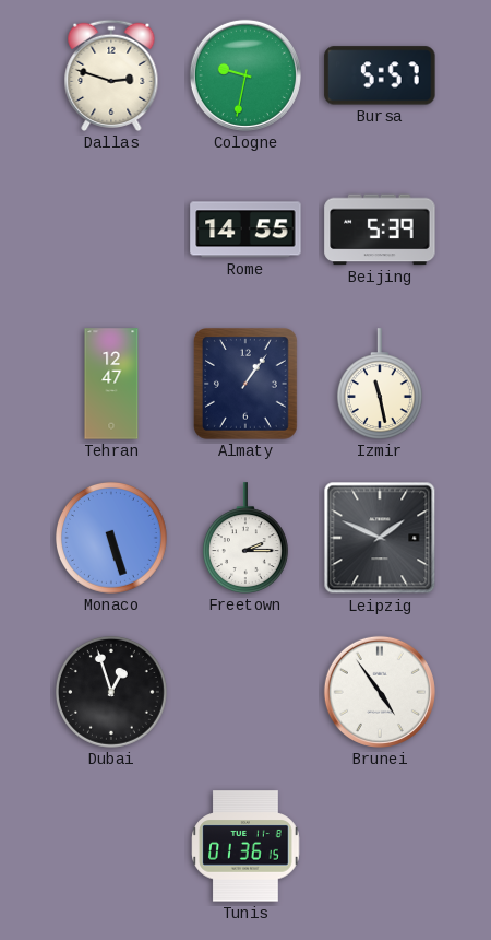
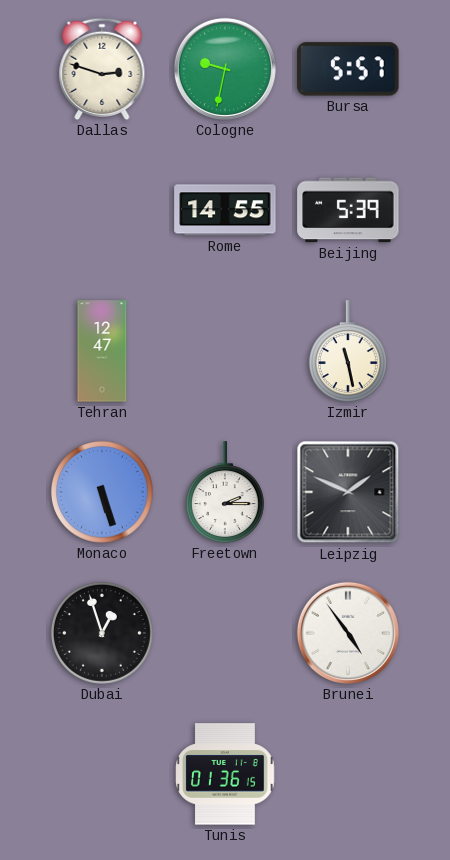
Almaty: 1:06 -> none (245, 385)
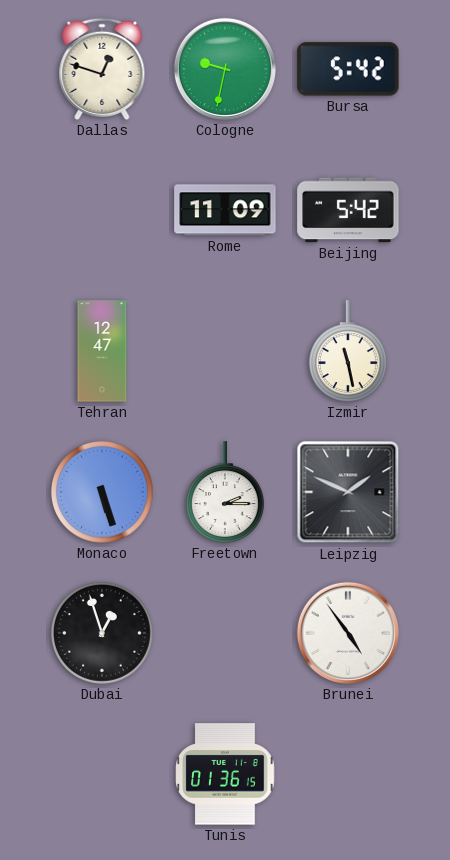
Dallas: 2:48 -> 12:48 (102, 69)
Bursa: 5:57 -> 5:42 (348, 69)
Rome: 14:55 -> 11:09 (225, 210)
Beijing: 5:39 -> 5:42 (348, 210)
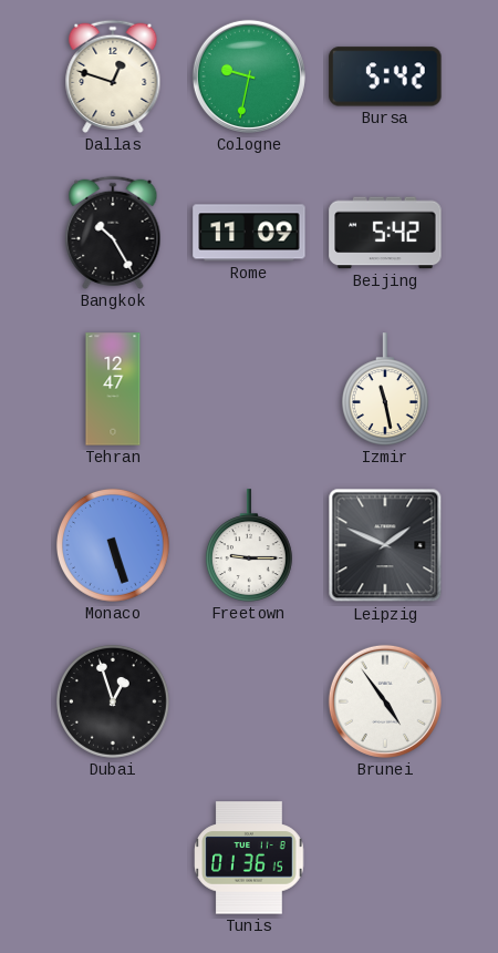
Bangkok: none -> 10:25 (113, 233)
Freetown: 2:15 -> 9:15 (249, 545)
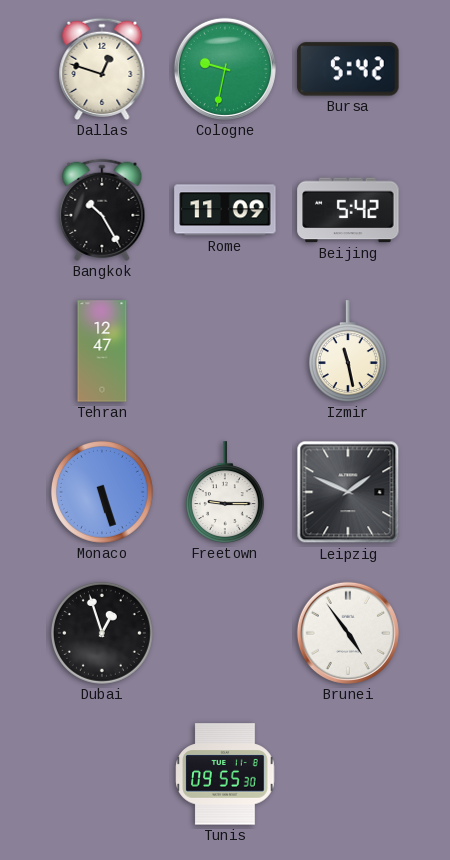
Tunis: 01:36 -> 09:55 (225, 774)
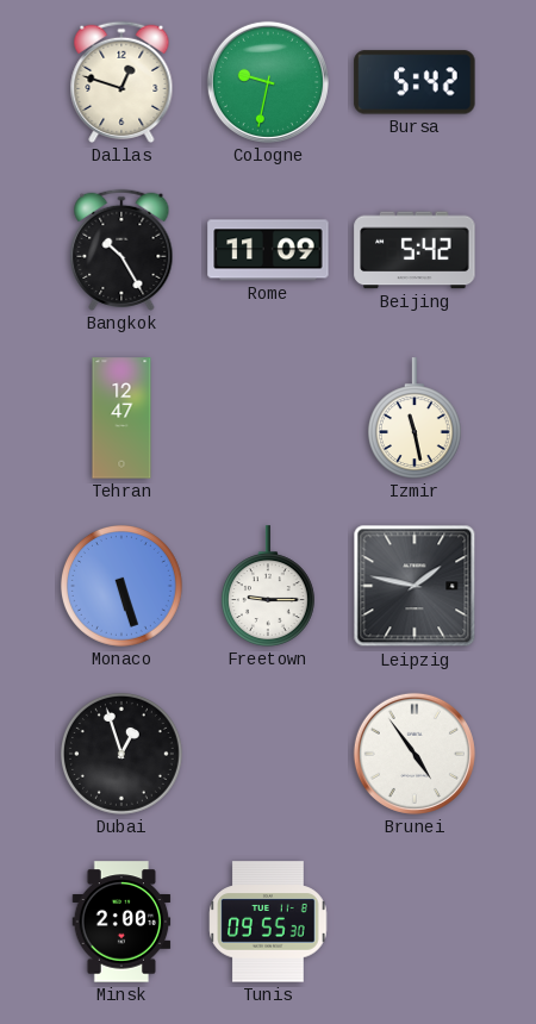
Leipzig: 1:49 -> 1:47 (415, 586)
Minsk: none -> 2:00 (121, 922)
